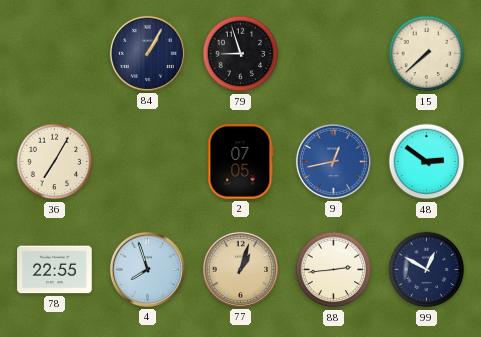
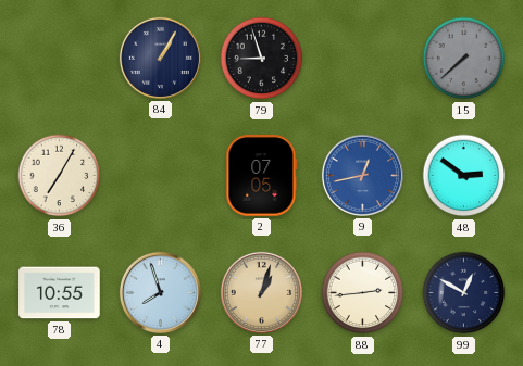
15 dial: cream -> grey (464, 59)
78: 22:55 -> 10:55 (60, 293)
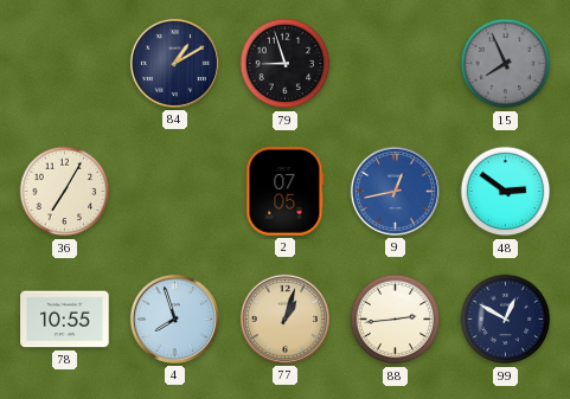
84: 1:05 -> 1:10 (174, 63)
15: 7:38 -> 7:56 (506, 64)
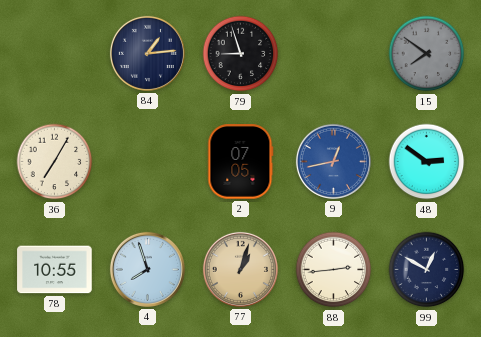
84: 1:10 -> 1:14 (147, 53)
15: 7:56 -> 7:51 (427, 54)
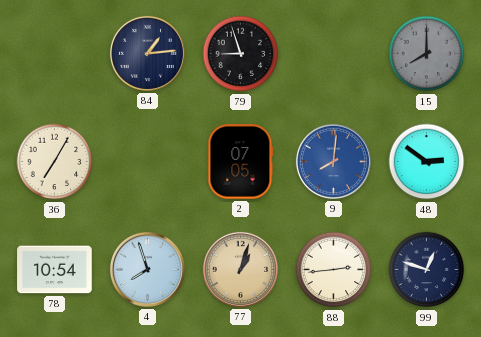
15: 7:51 -> 8:00 (427, 54)
9: 12:43 -> 8:01 (333, 161)
78: 10:55 -> 10:54 (55, 270)
99: 12:50 -> 12:48 (427, 270)
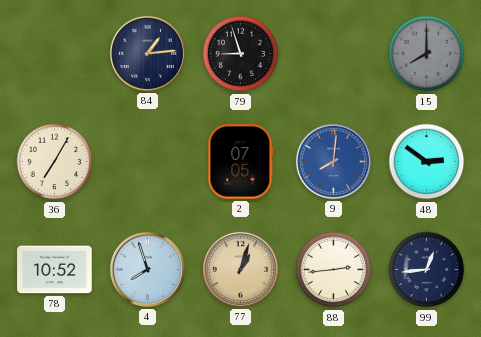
78: 10:54 -> 10:52 (55, 270)
99: 12:48 -> 12:44 (427, 270)
